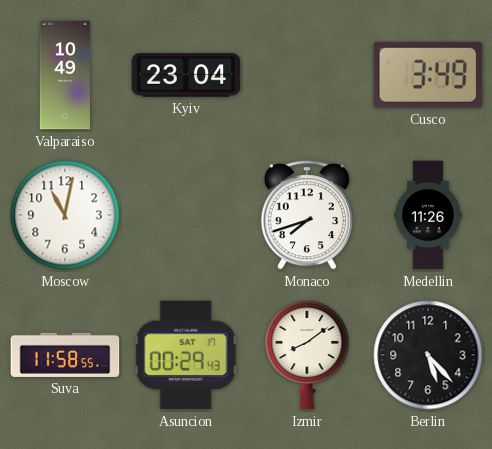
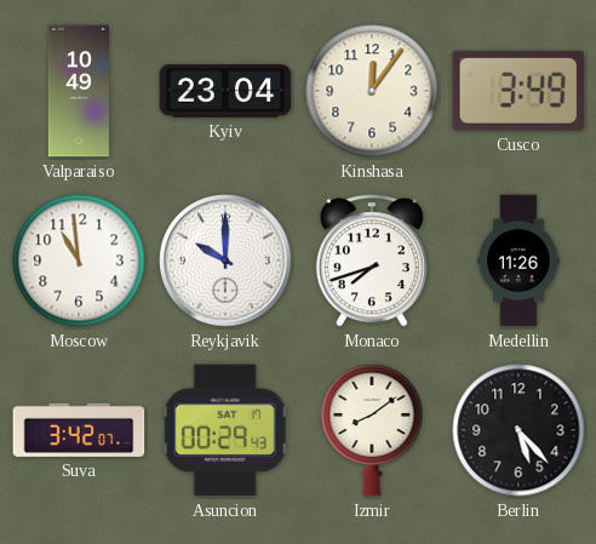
Kinshasa: none -> 12:06 (372, 91)
Moscow: 11:02 -> 10:59 (79, 260)
Reykjavik: none -> 10:00 (225, 260)
Suva: 11:58 -> 3:42 (79, 430)
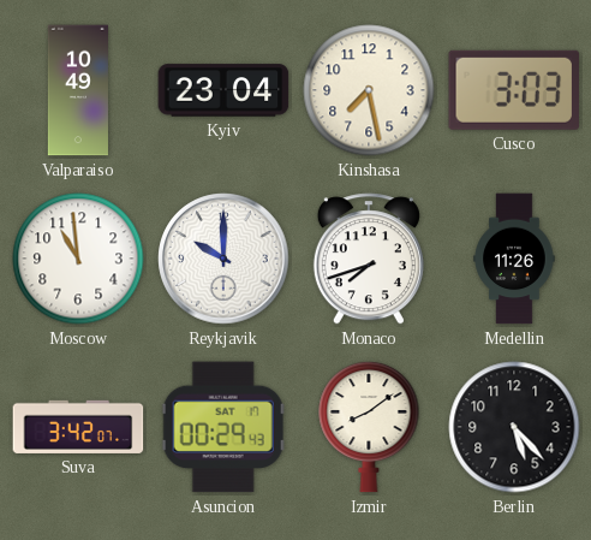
Kinshasa: 12:06 -> 7:28 (369, 90)
Cusco: 3:49 -> 3:03 (513, 90)
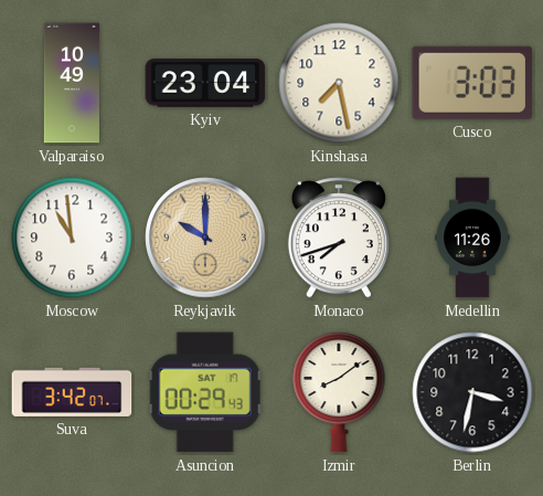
Reykjavik dial: white -> champagne (205, 238)
Berlin: 5:23 -> 3:32 (472, 392)
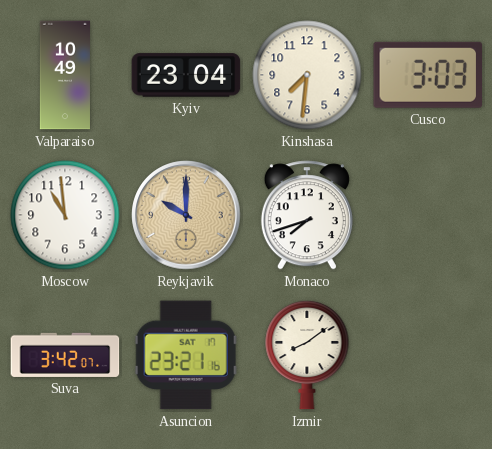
Kinshasa: 7:28 -> 7:31 (307, 75)
Medellin: 11:26 -> none (472, 238)
Asuncion: 00:29 -> 23:21 (186, 355)
Berlin: 3:32 -> none (472, 392)
